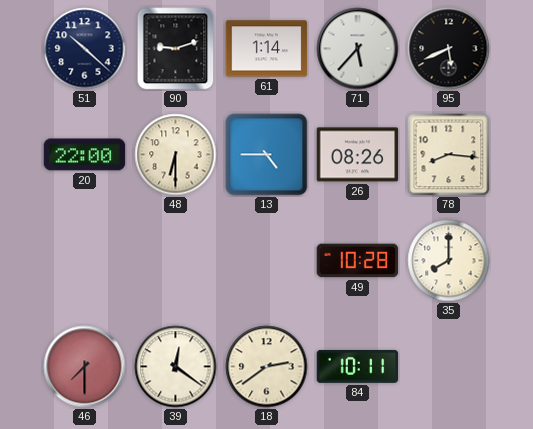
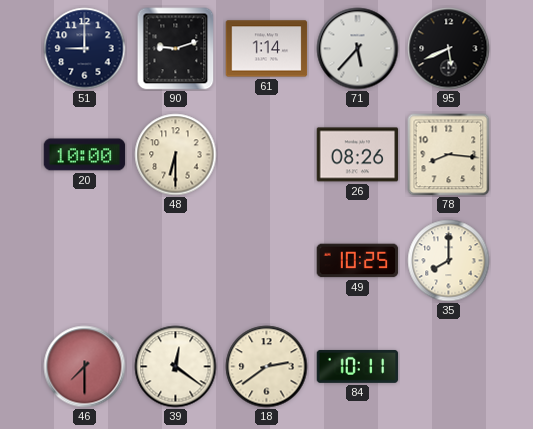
51: 10:22 -> 9:00 (85, 49)
20: 22:00 -> 10:00 (85, 155)
13: 4:45 -> none (267, 155)
49: 10:28 -> 10:25 (358, 261)
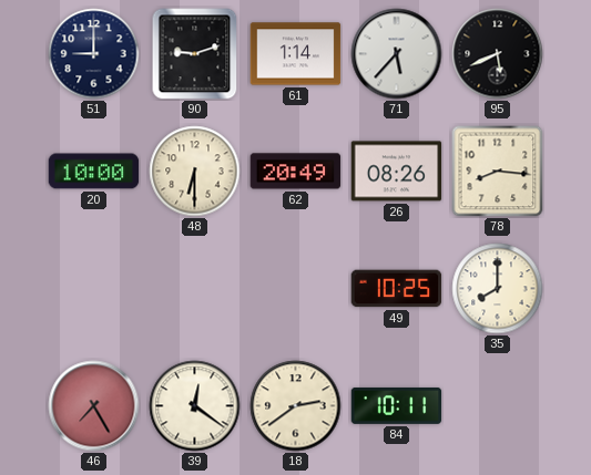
62: none -> 20:49 (296, 172)
46: 7:30 -> 7:25 (94, 406)
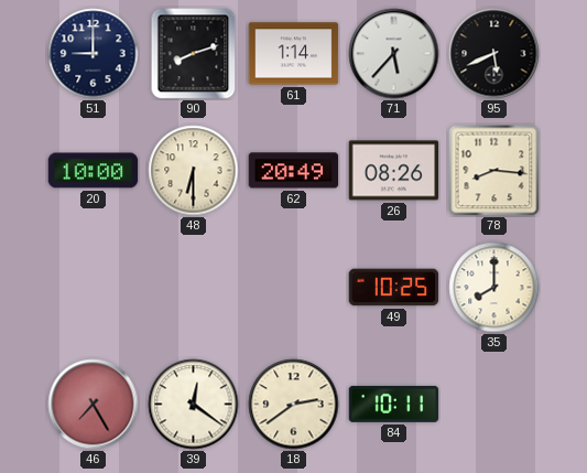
90: 9:12 -> 8:12 (194, 54)
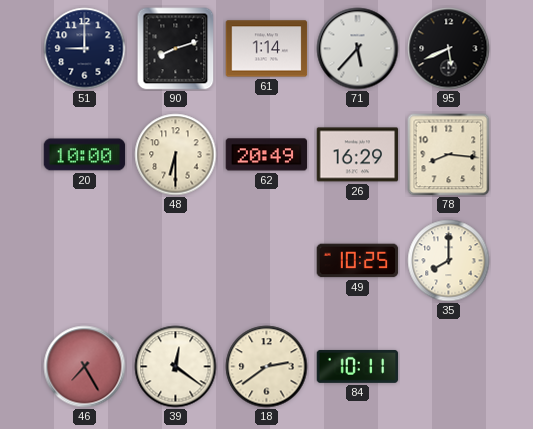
26: 08:26 -> 16:29 (358, 155)
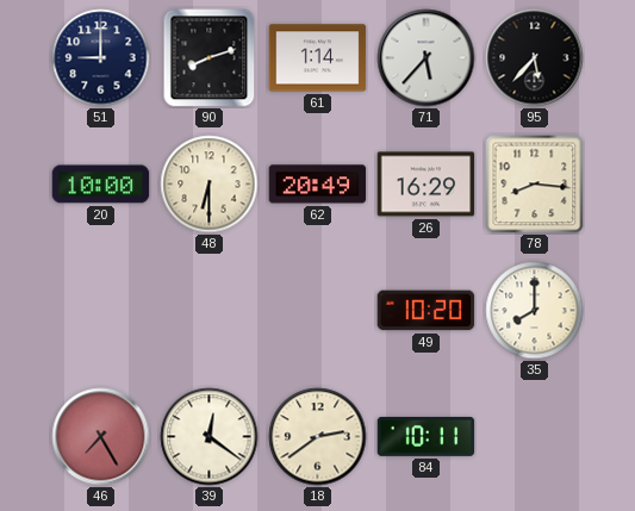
95: 5:41 -> 5:37 (535, 58)
49: 10:25 -> 10:20 (427, 311)
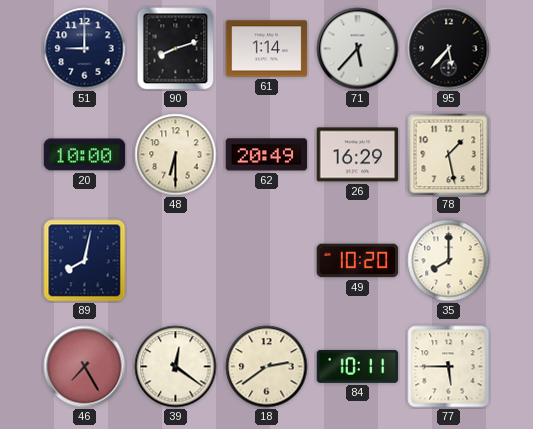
78: 8:16 -> 1:28 (449, 155)
89: none -> 8:02 (85, 261)
77: none -> 5:45 (449, 367)
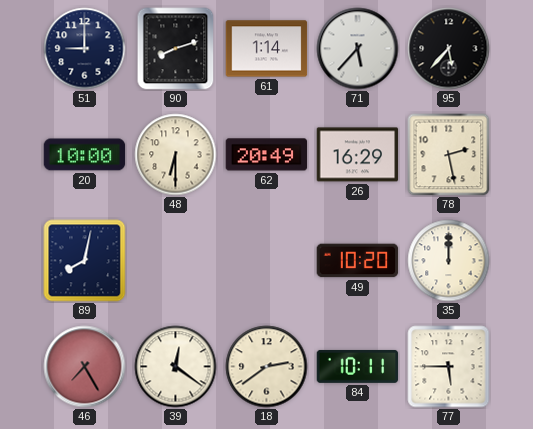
78: 1:28 -> 2:28 (449, 155)
35: 8:00 -> 12:00 (449, 261)
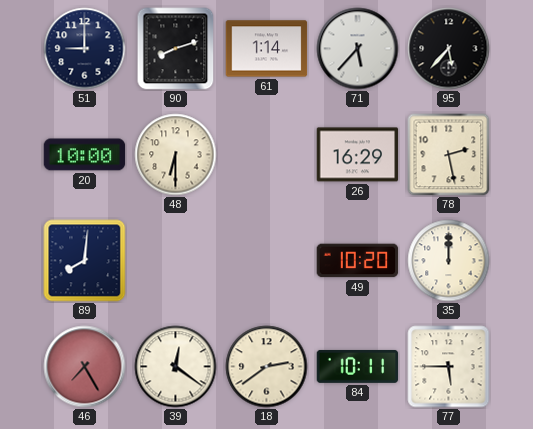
62: 20:49 -> none (267, 155)
89: 8:02 -> 8:01 (85, 261)
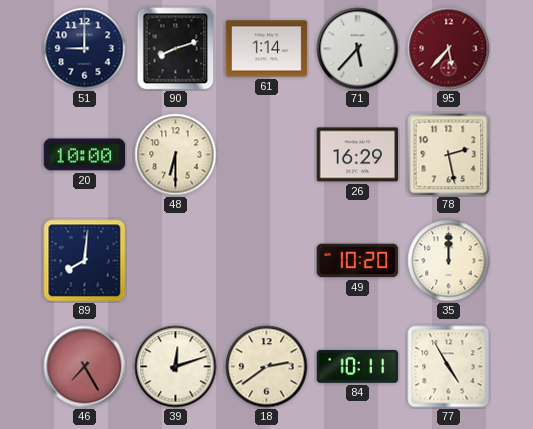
95 dial: black -> burgundy (449, 49)
39: 12:21 -> 12:12 (176, 367)
77: 5:45 -> 4:55 (449, 367)
